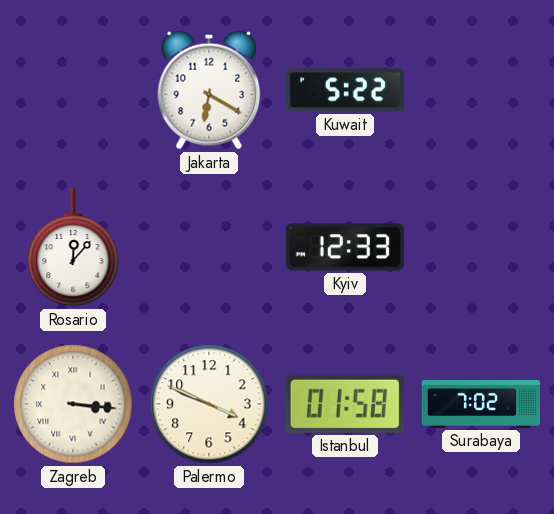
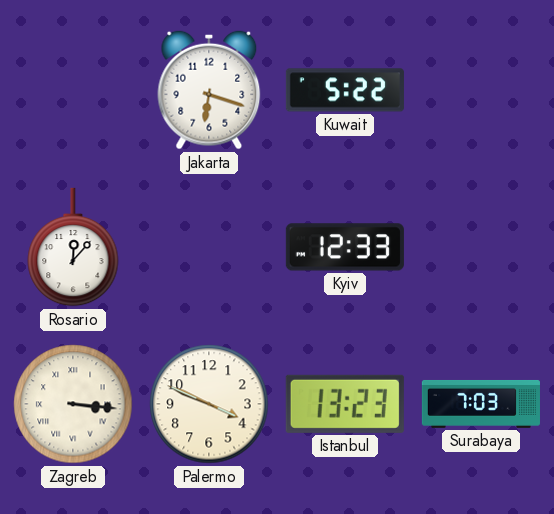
Jakarta: 6:20 -> 6:18 (209, 90)
Istanbul: 01:58 -> 13:23 (345, 404)
Surabaya: 7:02 -> 7:03 (481, 404)
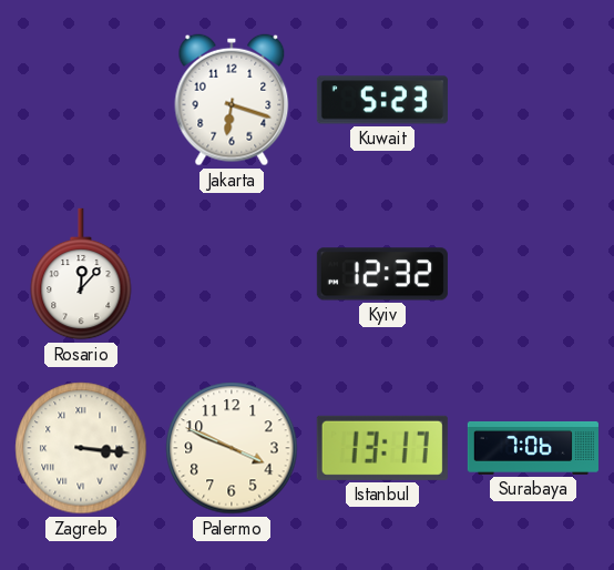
Kuwait: 5:22 -> 5:23 (382, 100)
Kyiv: 12:33 -> 12:32 (382, 274)
Istanbul: 13:23 -> 13:17 (382, 448)
Surabaya: 7:03 -> 7:06 (533, 448)
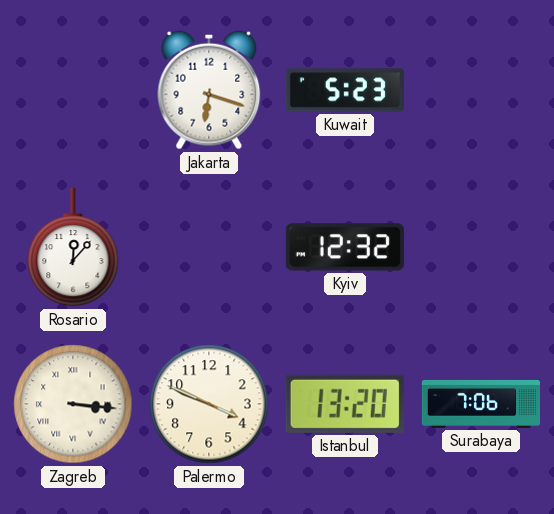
Istanbul: 13:17 -> 13:20 (345, 404)
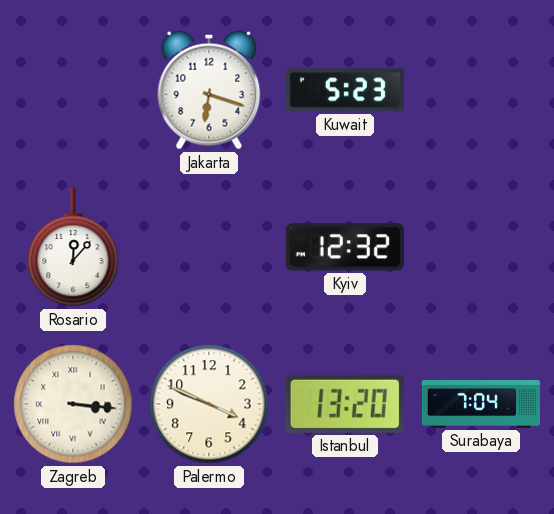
Surabaya: 7:06 -> 7:04 (481, 404)
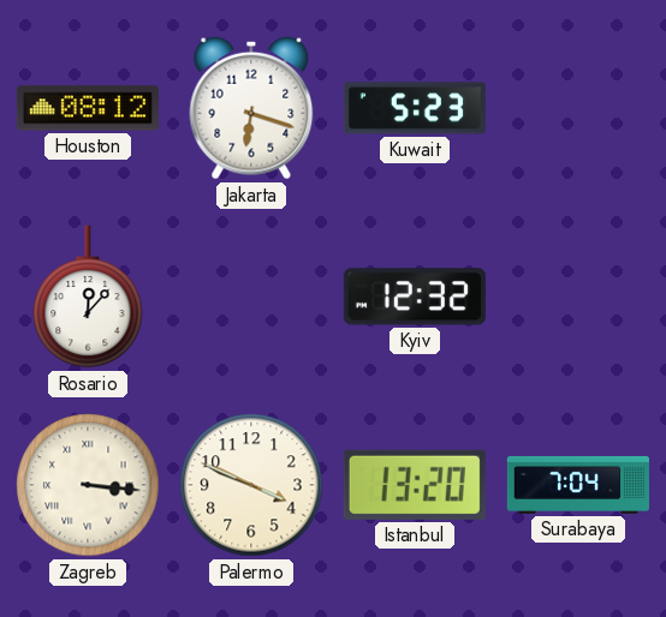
Houston: none -> 08:12 (88, 108)
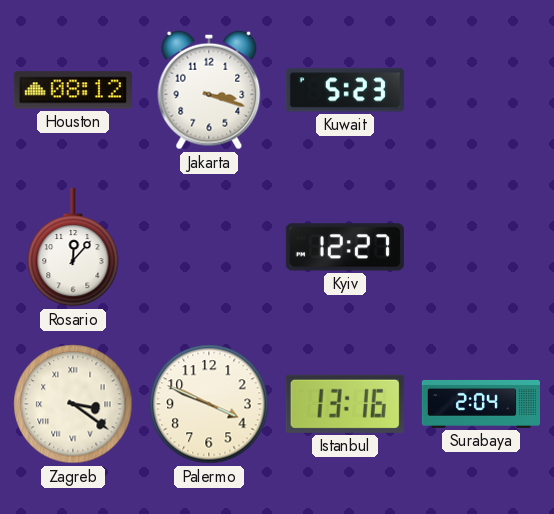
Jakarta: 6:18 -> 3:18 (209, 90)
Kyiv: 12:32 -> 12:27 (345, 247)
Zagreb: 3:16 -> 3:21 (73, 404)
Istanbul: 13:20 -> 13:16 (345, 404)
Surabaya: 7:04 -> 2:04 (481, 404)
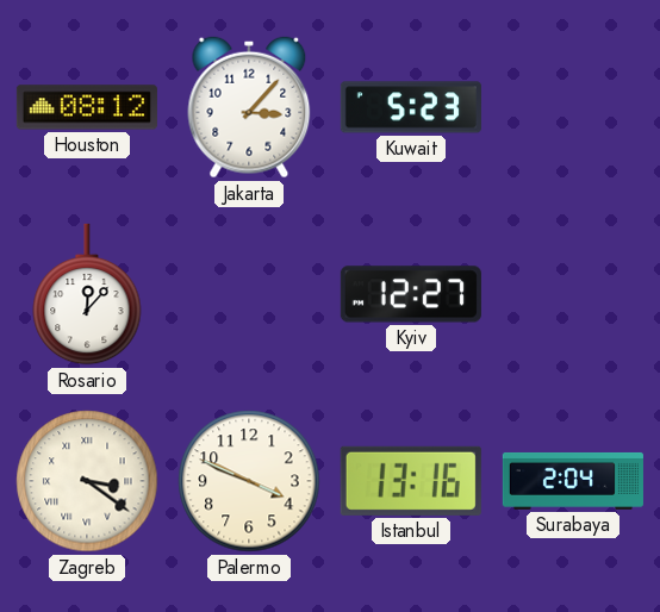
Jakarta: 3:18 -> 3:07 (249, 107)
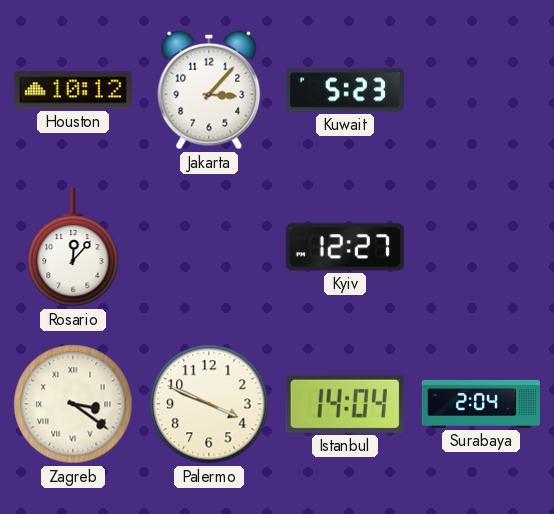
Houston: 08:12 -> 10:12 (73, 90)
Istanbul: 13:16 -> 14:04 (345, 404)
